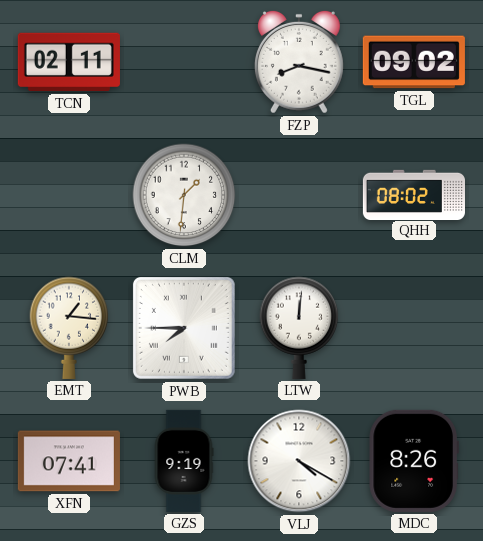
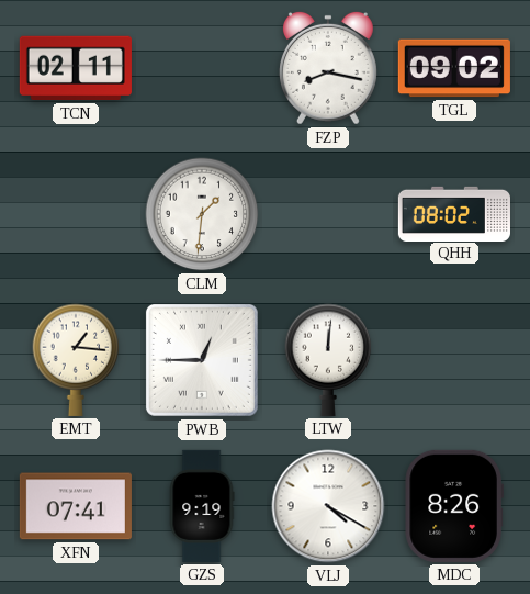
PWB: 7:45 -> 12:45 (202, 360)
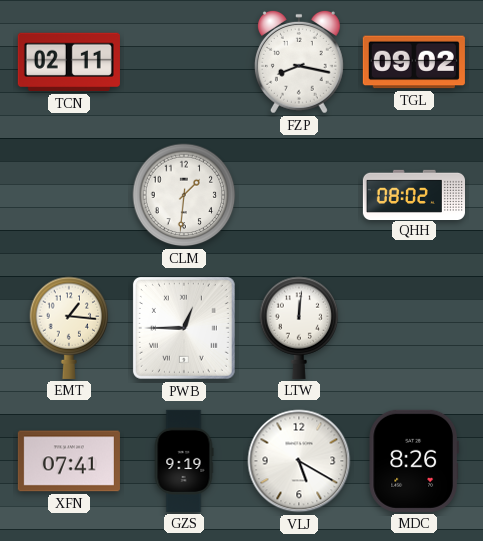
VLJ: 4:20 -> 5:20 (299, 461)
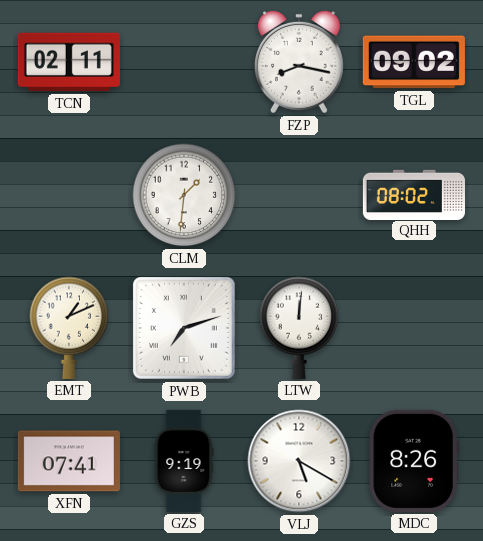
EMT: 1:16 -> 1:11 (69, 328)
PWB: 12:45 -> 7:12 (184, 328)
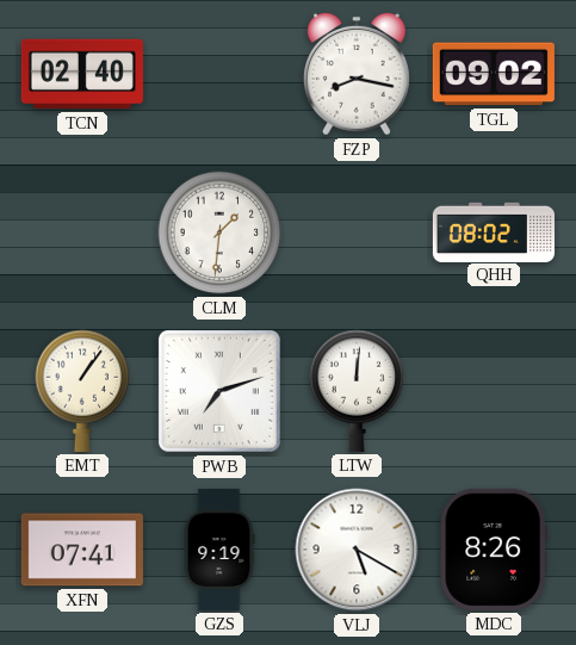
TCN: 02:11 -> 02:40 (82, 74)
EMT: 1:11 -> 1:06 (82, 391)
